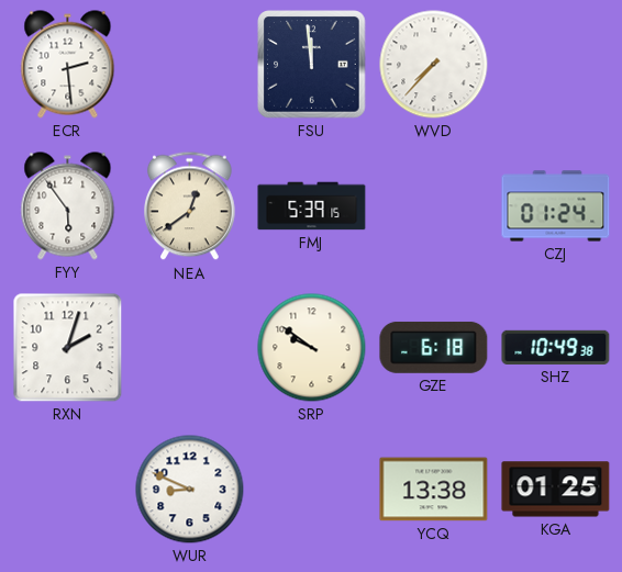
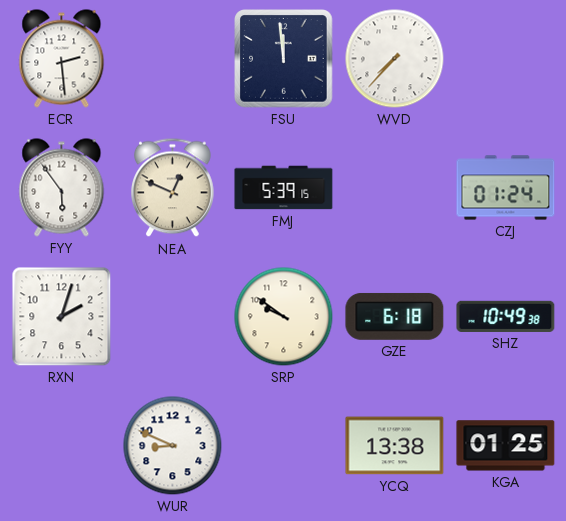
NEA: 12:39 -> 12:49 (173, 188)
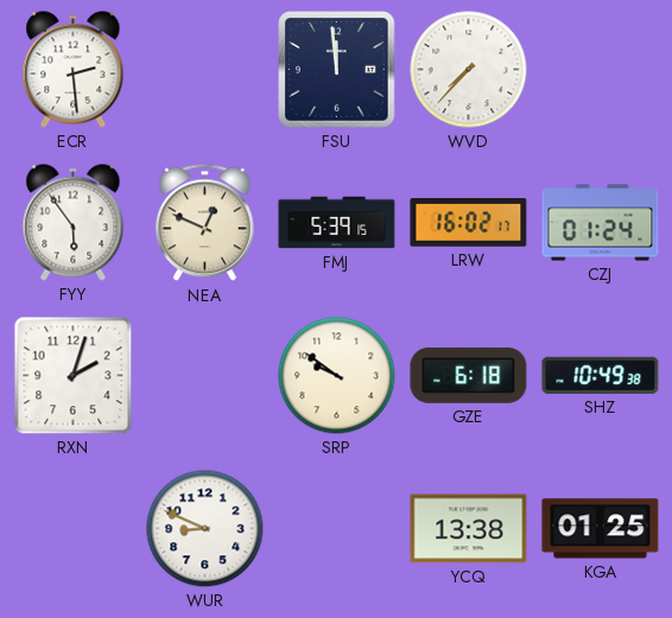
LRW: none -> 16:02 (469, 222)
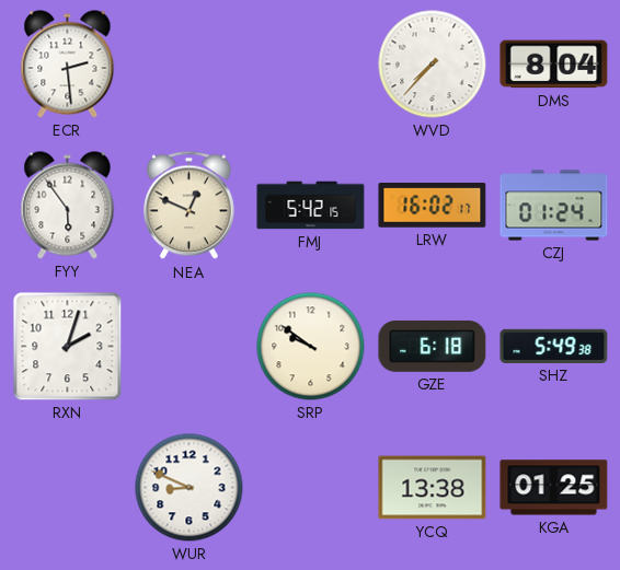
FSU: 11:59 -> none (337, 70)
DMS: none -> 8:04 (554, 65)
FMJ: 5:39 -> 5:42 (311, 206)
SHZ: 10:49 -> 5:49 (554, 346)
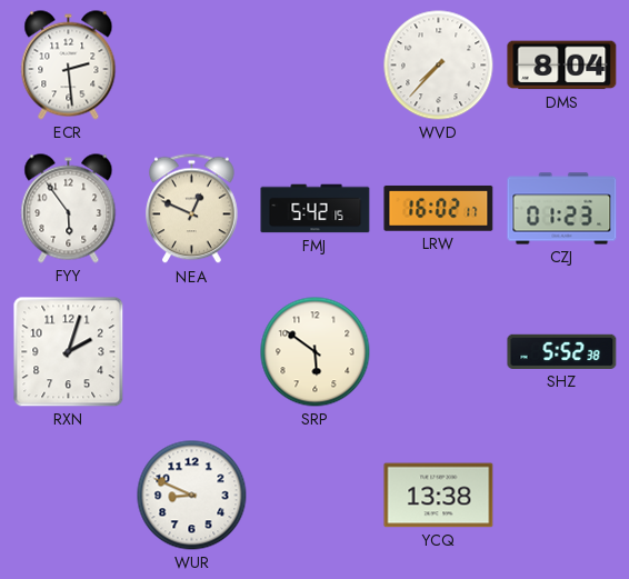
CZJ: 01:24 -> 01:23 (562, 209)
SRP: 9:51 -> 5:51 (316, 352)
GZE: 6:18 -> none (433, 346)
SHZ: 5:49 -> 5:52 (562, 351)
KGA: 01:25 -> none (554, 488)
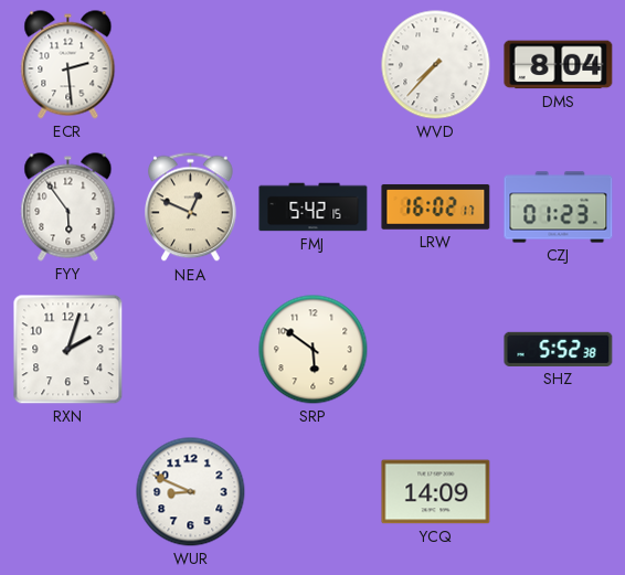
YCQ: 13:38 -> 14:09 (436, 492)
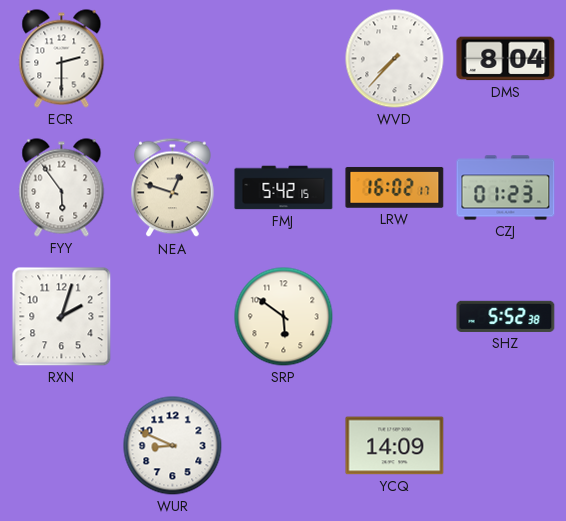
ECR: 2:29 -> 2:30 (62, 59)
NEA: 12:49 -> 12:48 (173, 188)
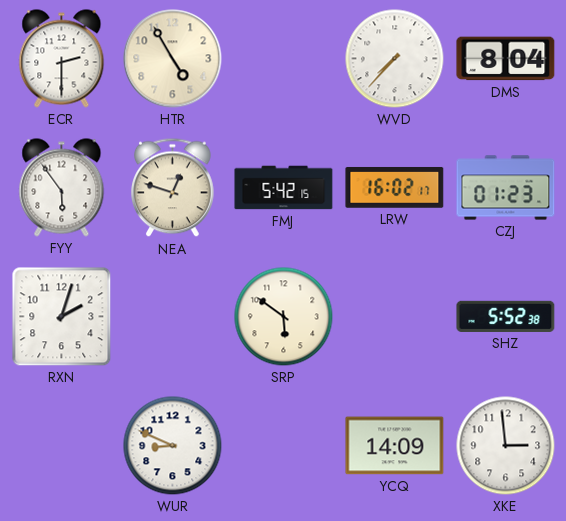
HTR: none -> 4:55 (173, 59)
XKE: none -> 2:59 (506, 446)
